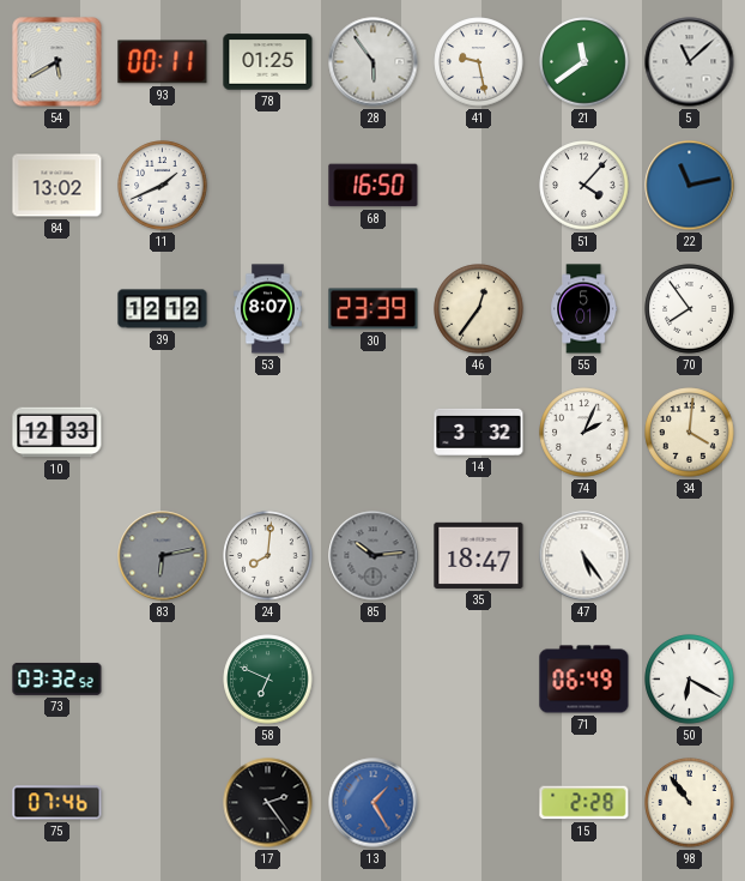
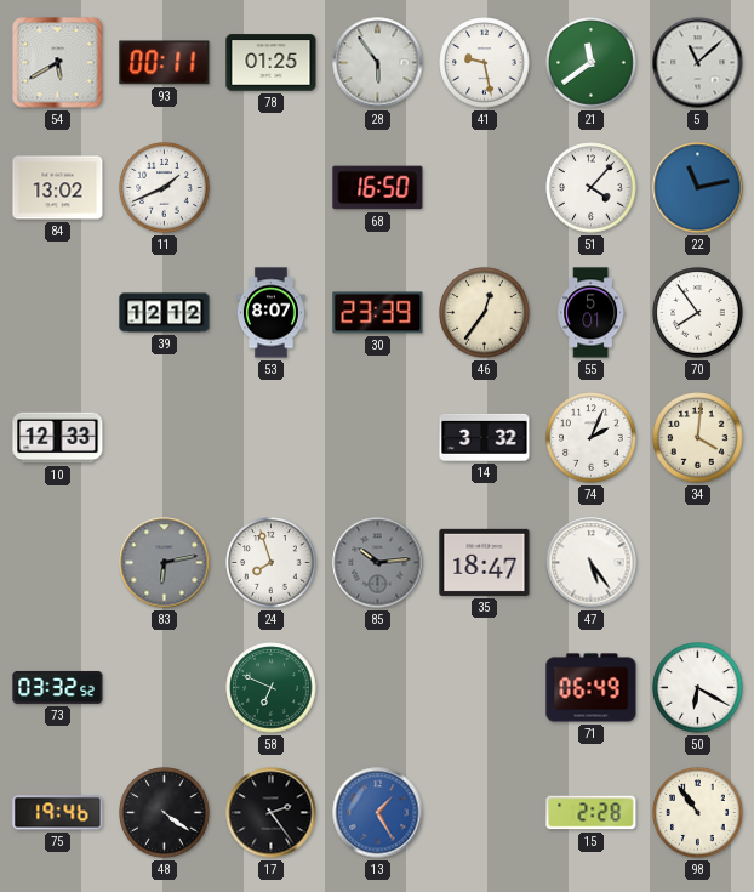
24: 8:01 -> 7:57 (272, 563)
75: 07:46 -> 19:46 (58, 813)
48: none -> 4:21 (165, 813)
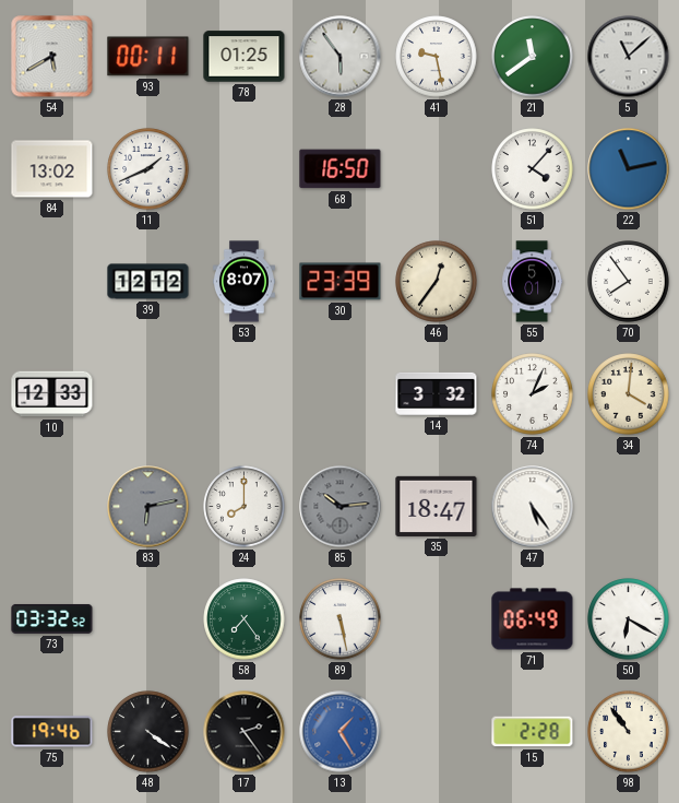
24: 7:57 -> 8:00 (245, 507)
58: 6:49 -> 7:24 (245, 619)
89: none -> 5:28 (341, 619)
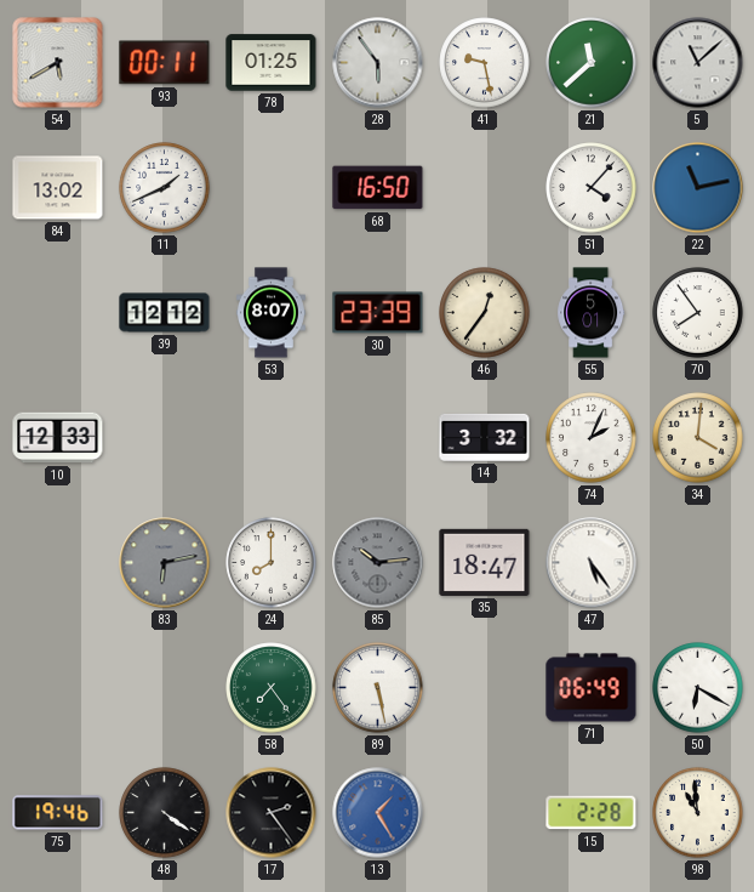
21: 11:39 -> 11:38 (592, 63)
73: 03:32 -> none (52, 618)
98: 10:54 -> 10:59 (698, 813)
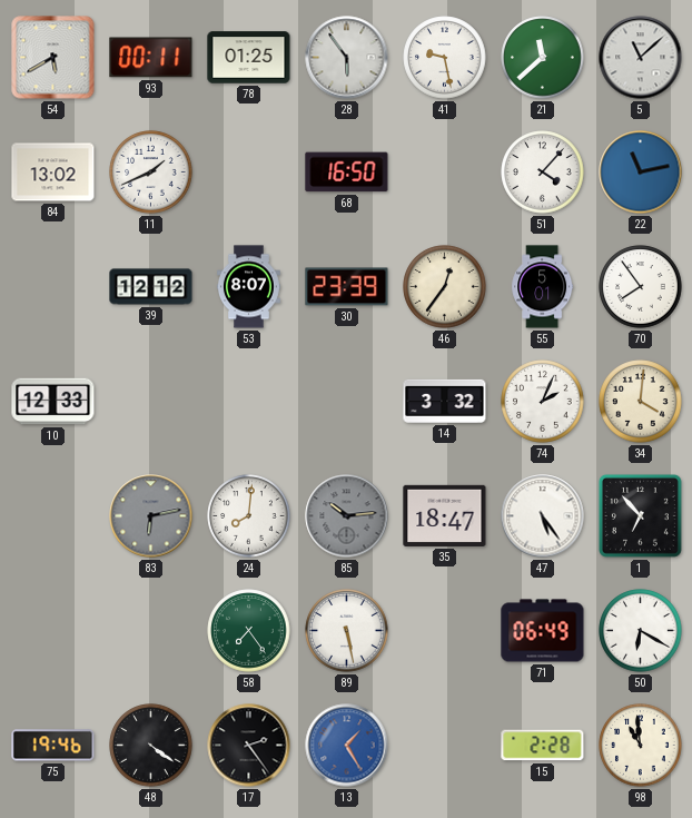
24: 8:00 -> 8:01 (249, 516)
1: none -> 6:53 (640, 515)
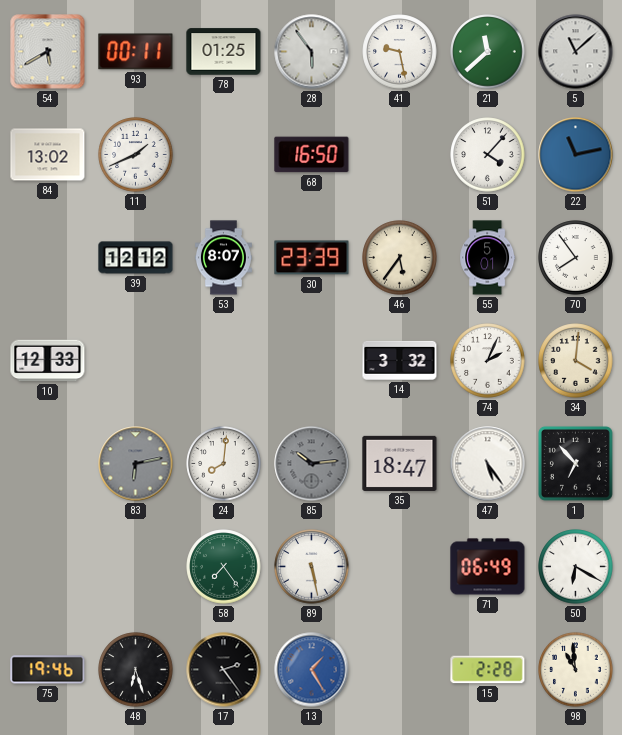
46: 12:36 -> 5:36 (400, 258)
48: 4:21 -> 6:27 (136, 670)
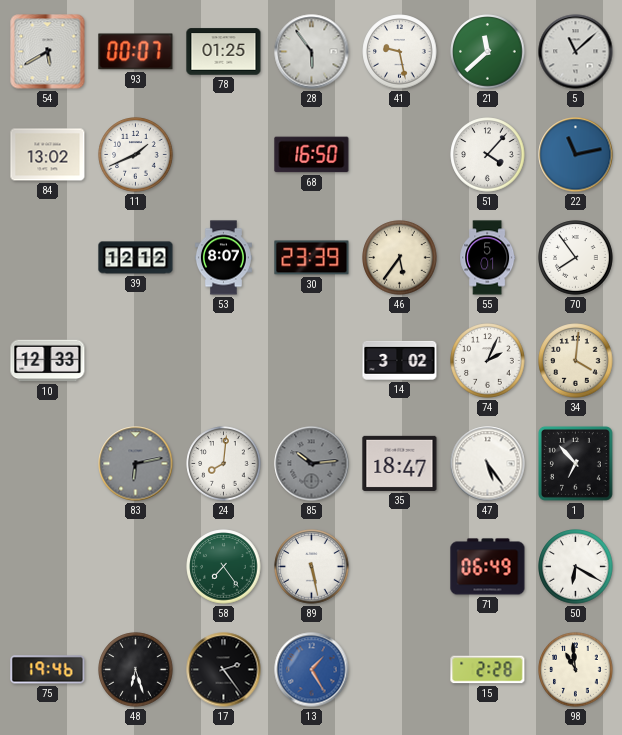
93: 00:11 -> 00:07 (136, 52)
14: 3:32 -> 3:02 (400, 360)
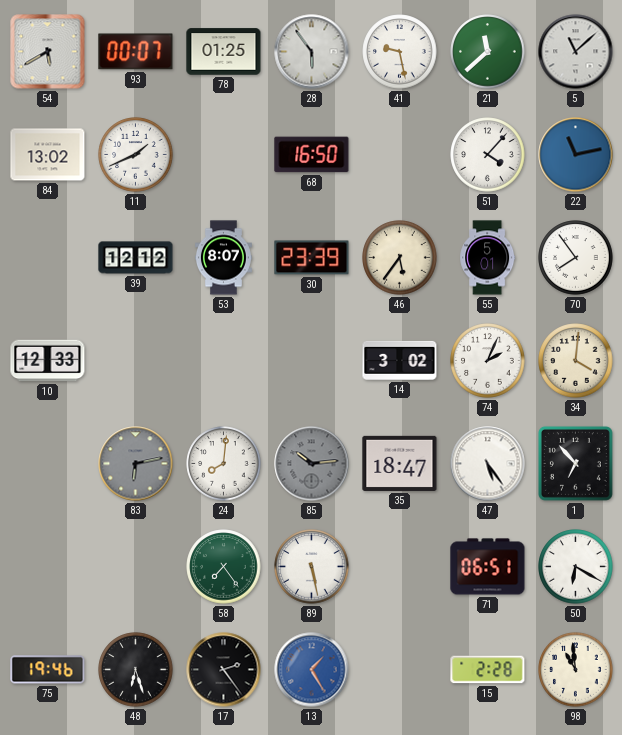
71: 06:49 -> 06:51 (488, 567)
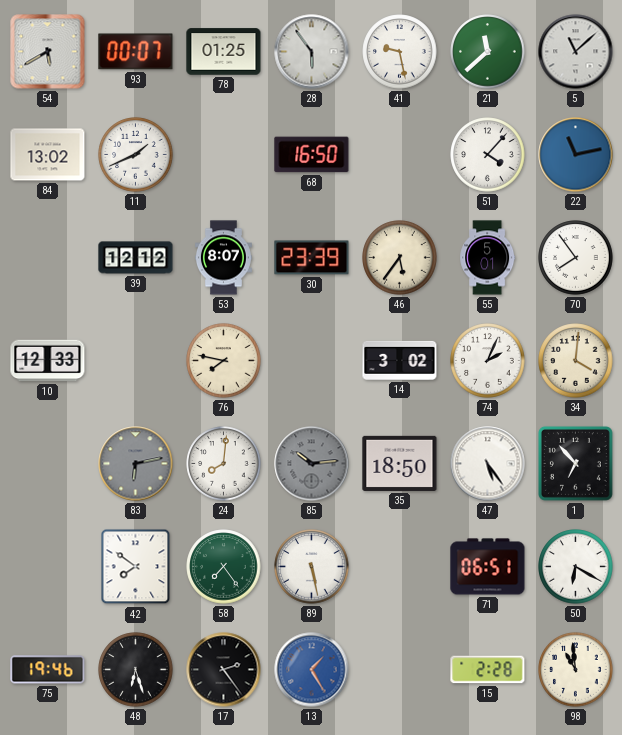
76: none -> 7:47 (224, 361)
35: 18:47 -> 18:50 (400, 463)
42: none -> 7:51 (136, 567)
